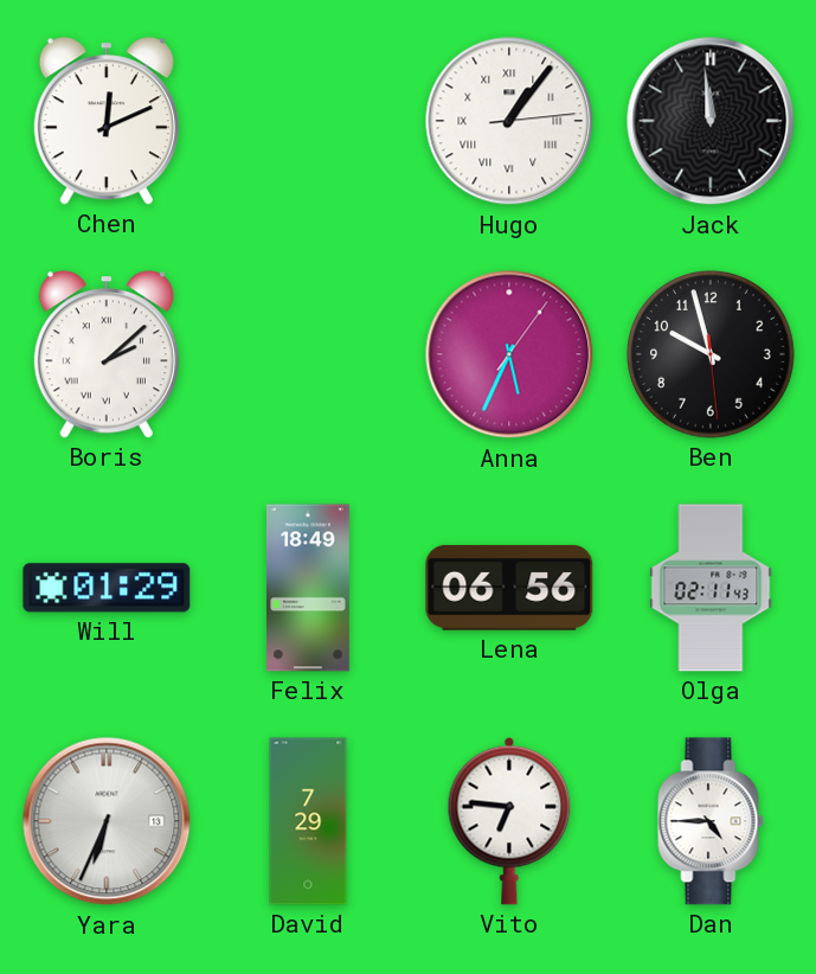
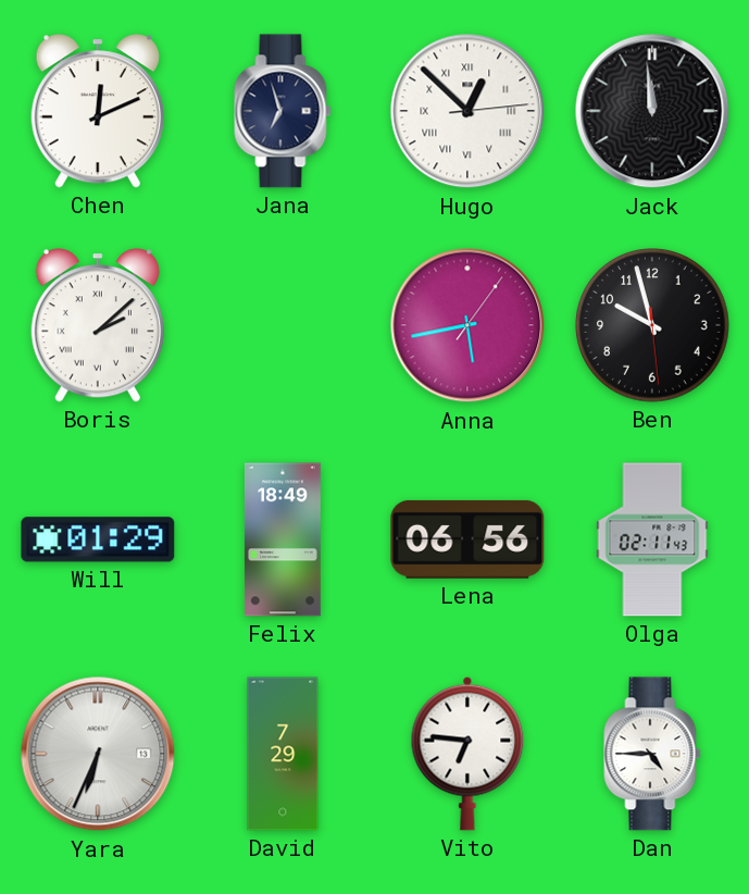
Jana: none -> 6:57 (283, 111)
Hugo: 1:06 -> 12:52 (467, 111)
Anna: 5:34 -> 5:43 (467, 325)
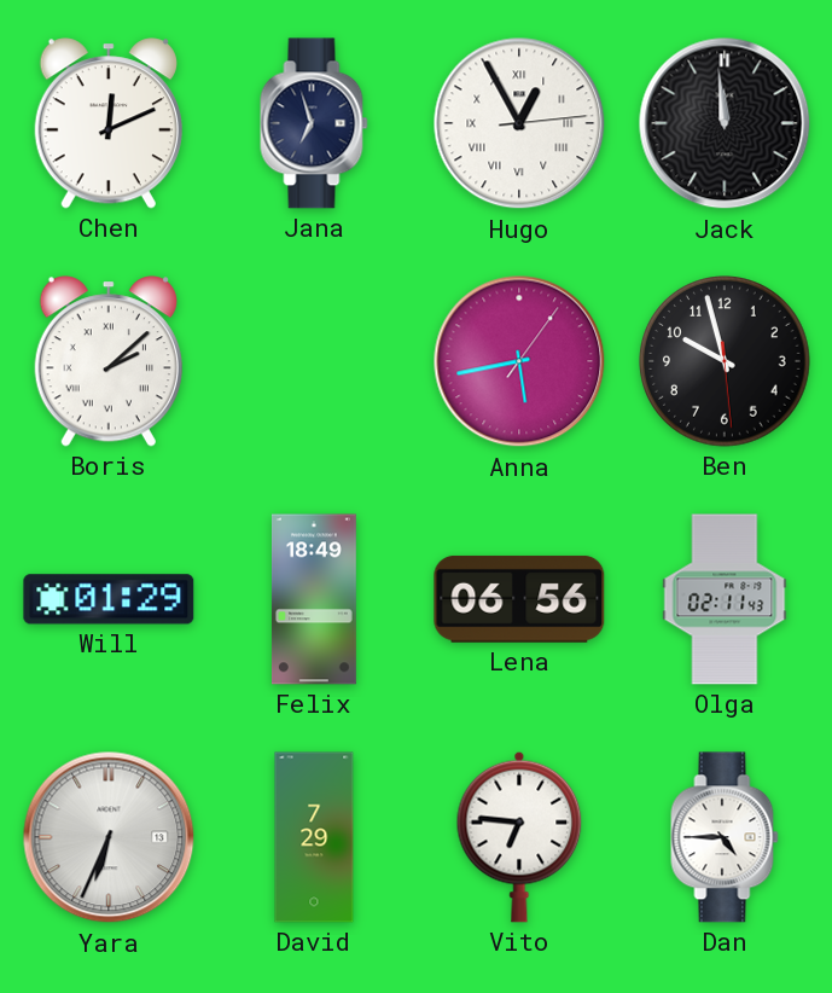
Hugo: 12:52 -> 12:55 (519, 123)
